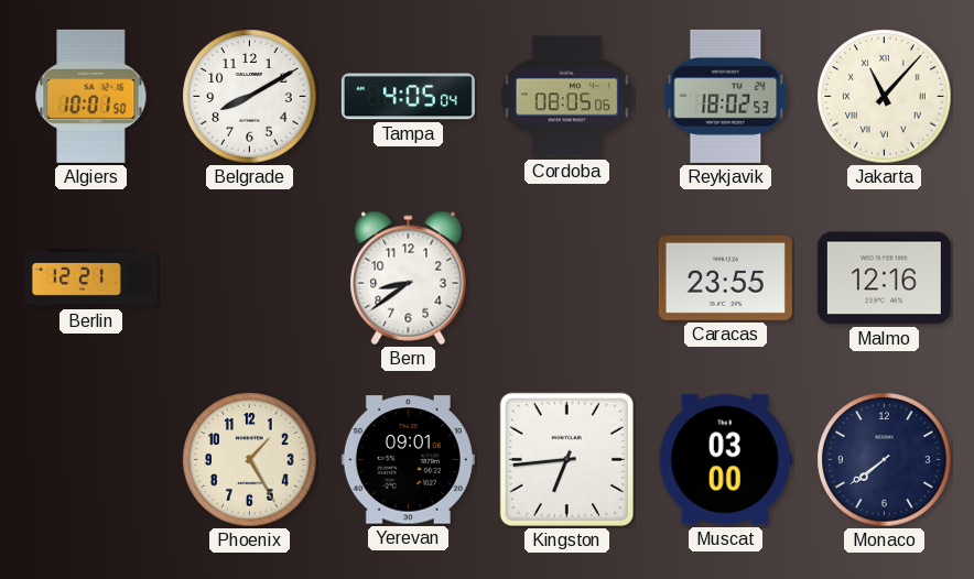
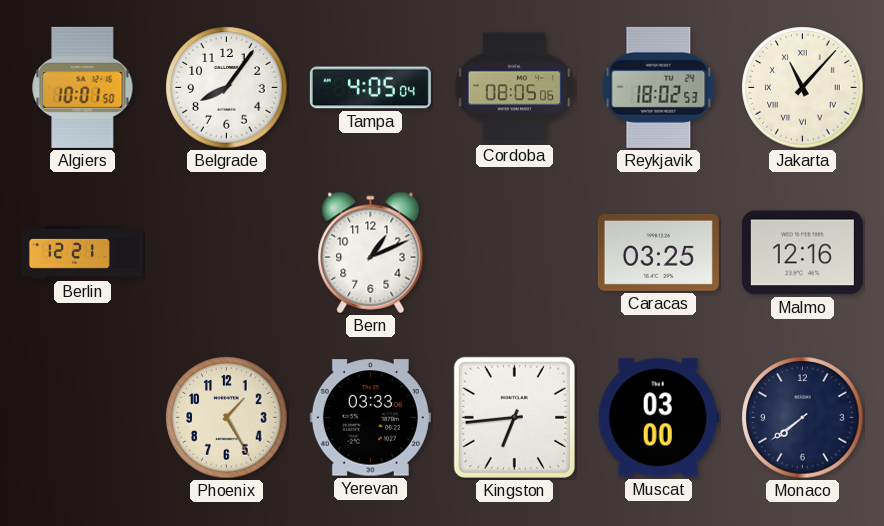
Belgrade: 8:10 -> 8:06 (227, 88)
Bern: 8:39 -> 1:11 (371, 253)
Caracas: 23:55 -> 03:25 (658, 252)
Yerevan: 09:01 -> 03:33 (370, 418)
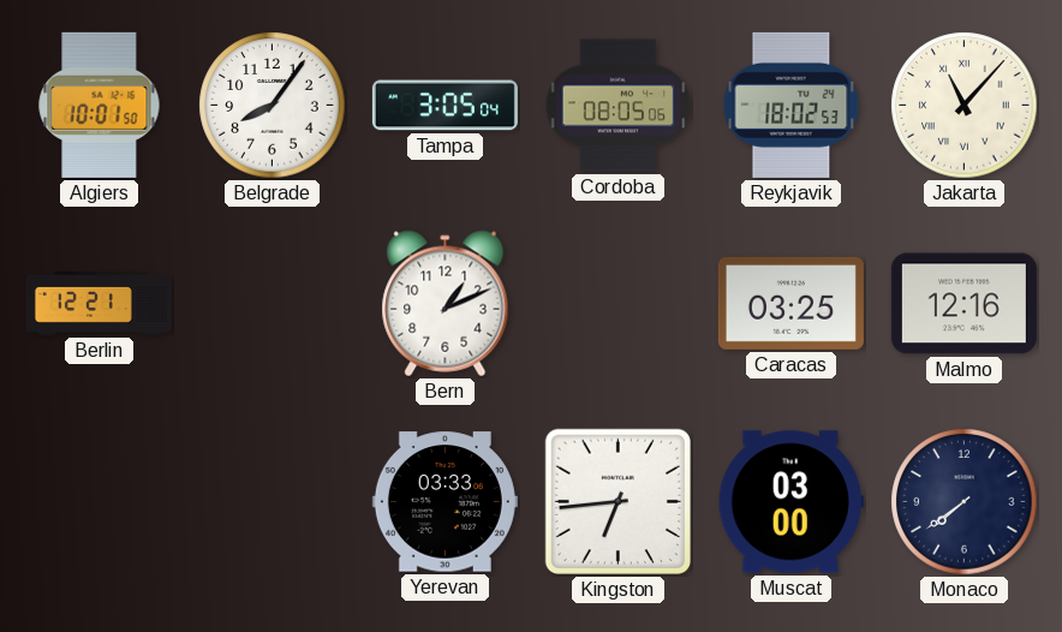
Tampa: 4:05 -> 3:05 (445, 106)
Phoenix: 1:25 -> none (227, 418)
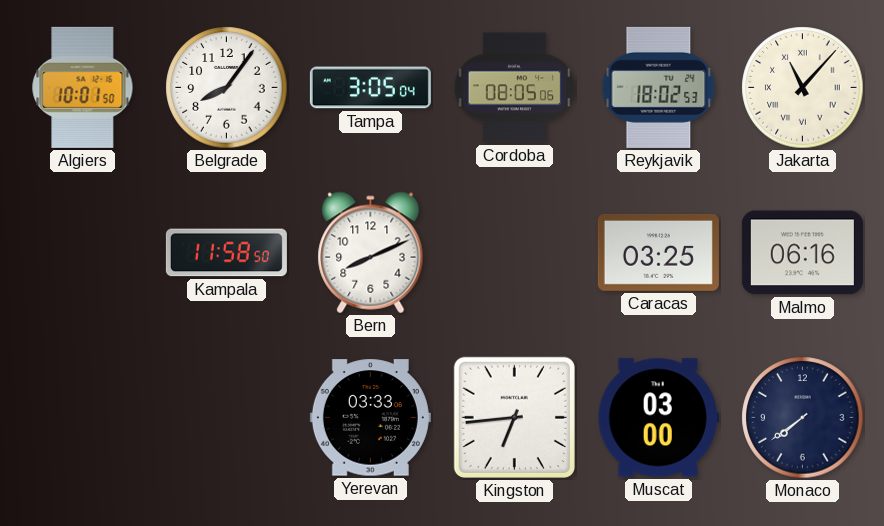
Berlin: 12:21 -> none (99, 303)
Kampala: none -> 11:58 (226, 253)
Bern: 1:11 -> 8:11 (371, 253)
Malmo: 12:16 -> 06:16 (802, 253)
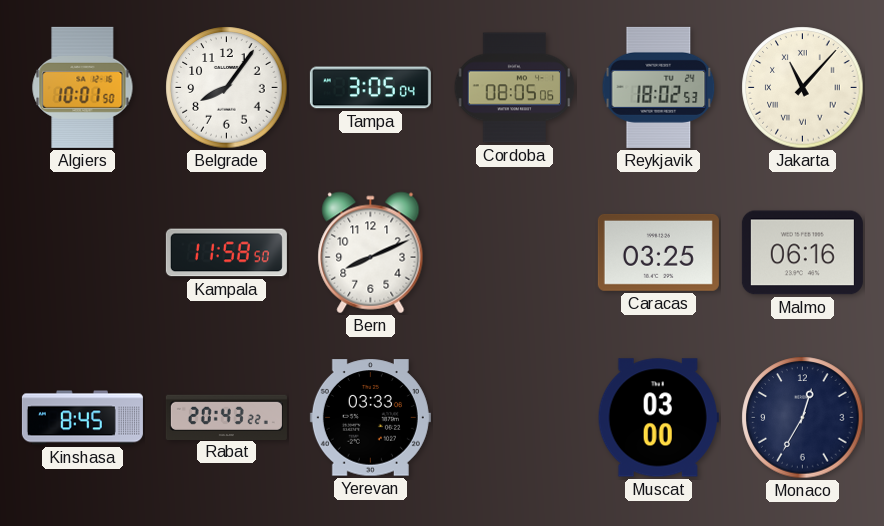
Kinshasa: none -> 8:45 (82, 418)
Rabat: none -> 20:43 (226, 417)
Kingston: 6:44 -> none (514, 417)
Monaco: 7:39 -> 12:35 (803, 418)
